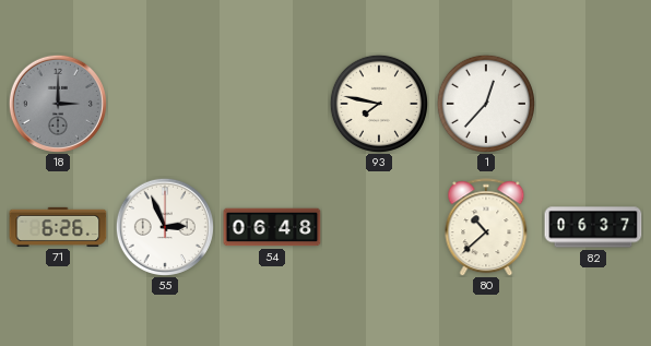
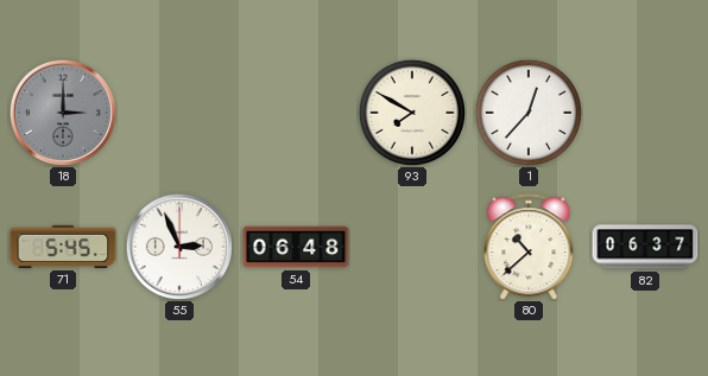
93: 7:47 -> 7:50 (411, 111)
71: 6:26 -> 5:45 (63, 247)
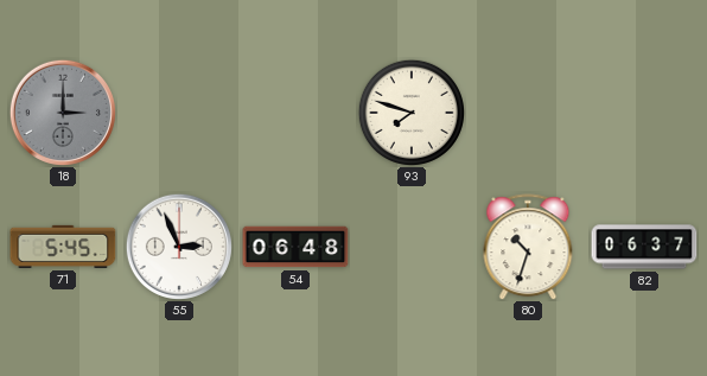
93: 7:50 -> 7:48 (410, 111)
1: 12:37 -> none (527, 111)
80: 10:38 -> 10:33 (528, 247)
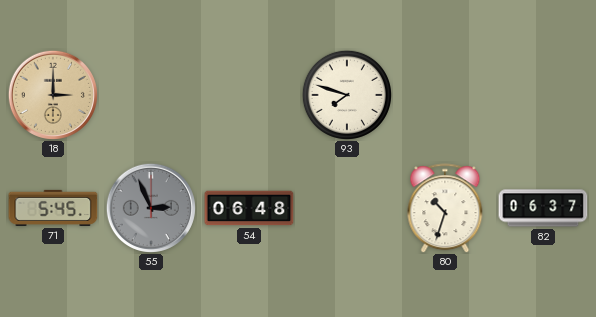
18 dial: grey -> champagne (53, 95)
55 dial: white -> grey (151, 208)
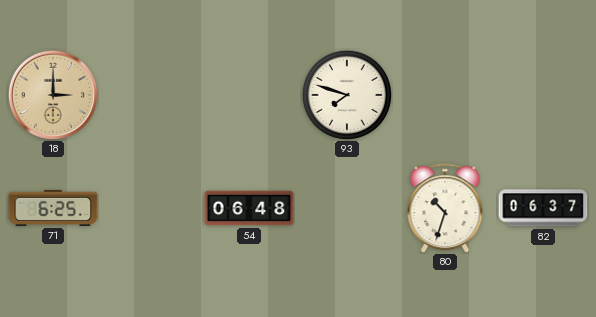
71: 5:45 -> 6:25 (53, 208)
55: 2:56 -> none (151, 208)
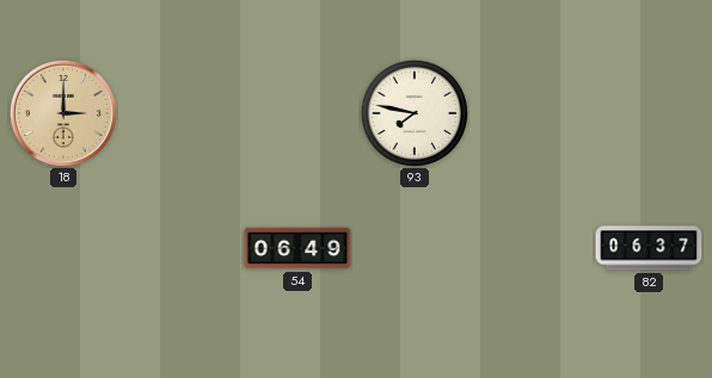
93: 7:48 -> 7:47 (413, 112)
71: 6:25 -> none (53, 208)
54: 06:48 -> 06:49 (297, 248)
80: 10:33 -> none (445, 208)
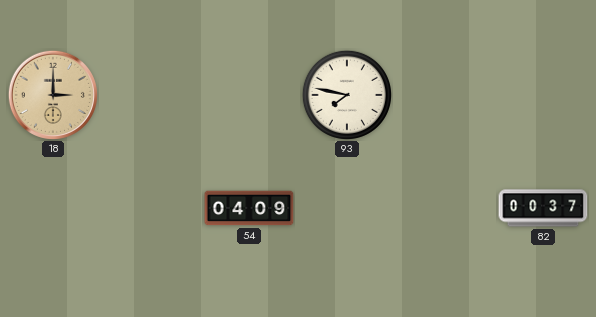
54: 06:49 -> 04:09 (249, 208)
82: 06:37 -> 00:37 (543, 208)
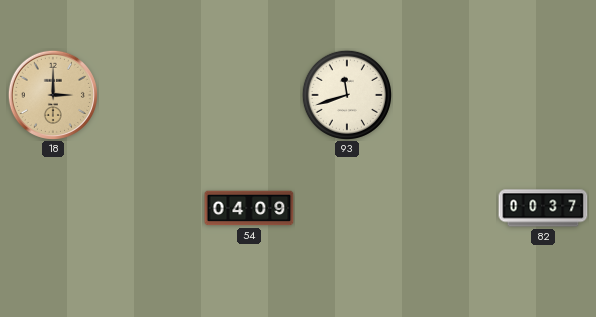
93: 7:47 -> 11:42 (346, 94)
